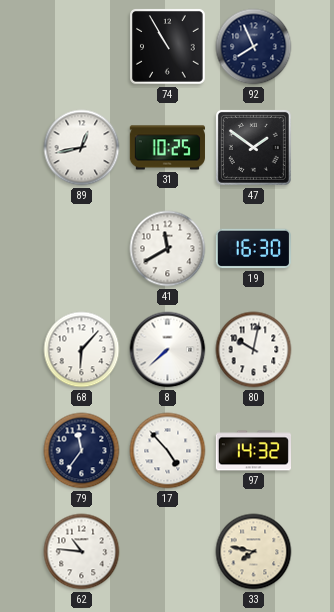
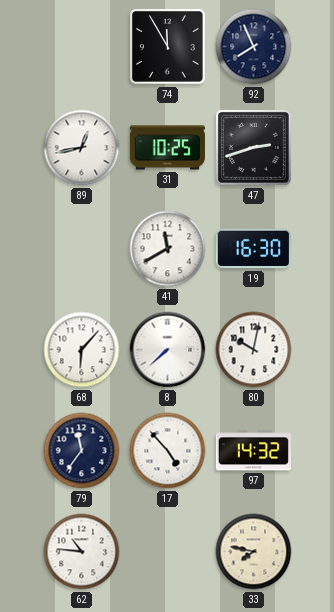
74: 10:55 -> 11:55 (168, 47)
47: 1:51 -> 2:42 (253, 147)
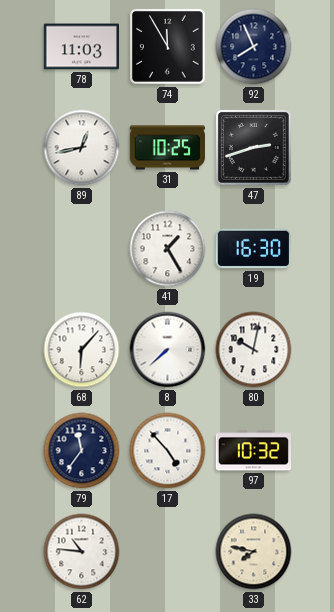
78: none -> 11:03 (81, 47)
41: 11:40 -> 1:25 (168, 249)
97: 14:32 -> 10:32 (253, 451)
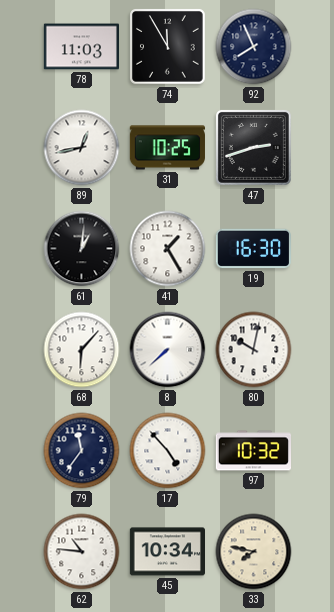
61: none -> 1:01 (82, 249)
45: none -> 10:34 (167, 552)
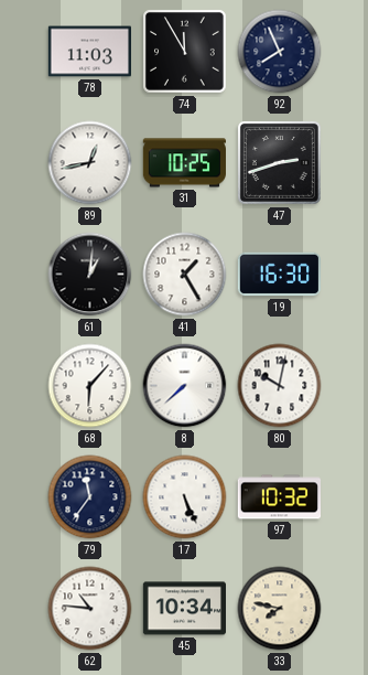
17: 4:53 -> 5:26 (185, 497)
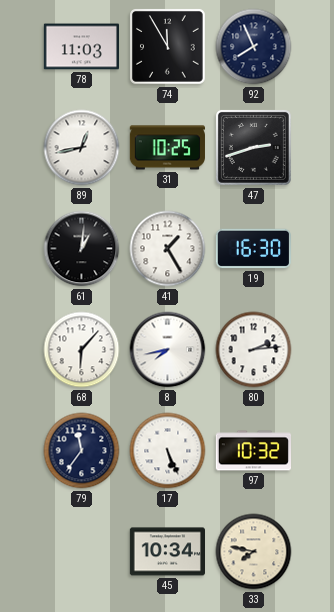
8: 7:38 -> 7:43 (168, 350)
80: 10:02 -> 2:14 (254, 350)
62: 10:46 -> none (90, 609)
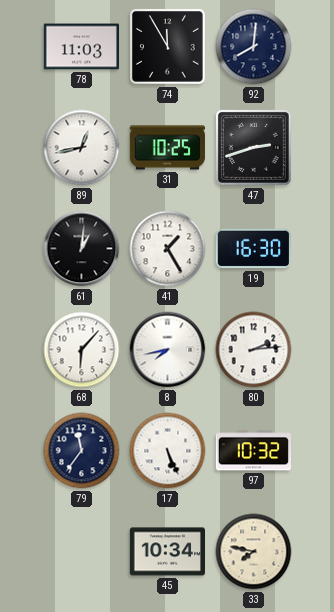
92: 7:56 -> 8:01 (254, 47)
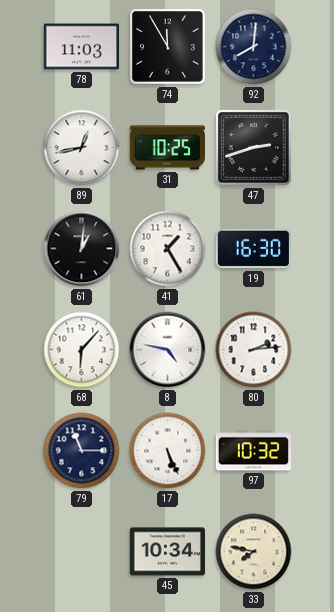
8: 7:43 -> 4:47 (168, 350)
79: 11:36 -> 11:15 (82, 451)
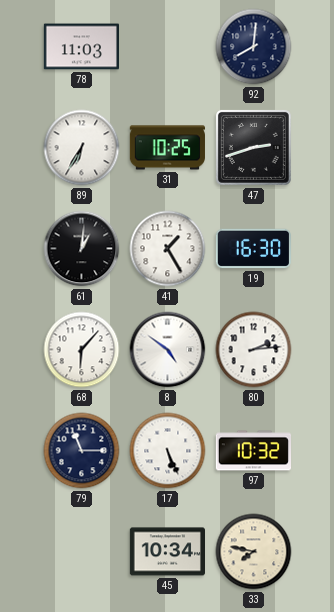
74: 11:55 -> none (168, 47)
89: 12:43 -> 6:35 (82, 148)
8: 4:47 -> 4:51 (168, 350)
